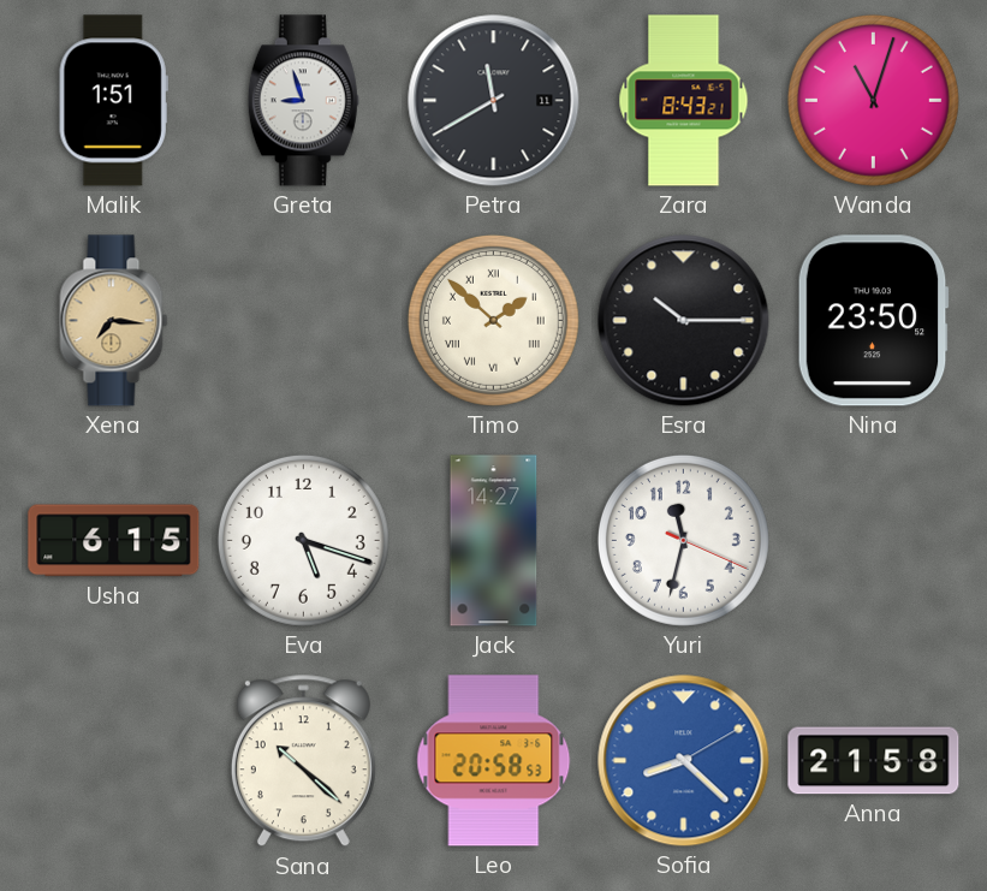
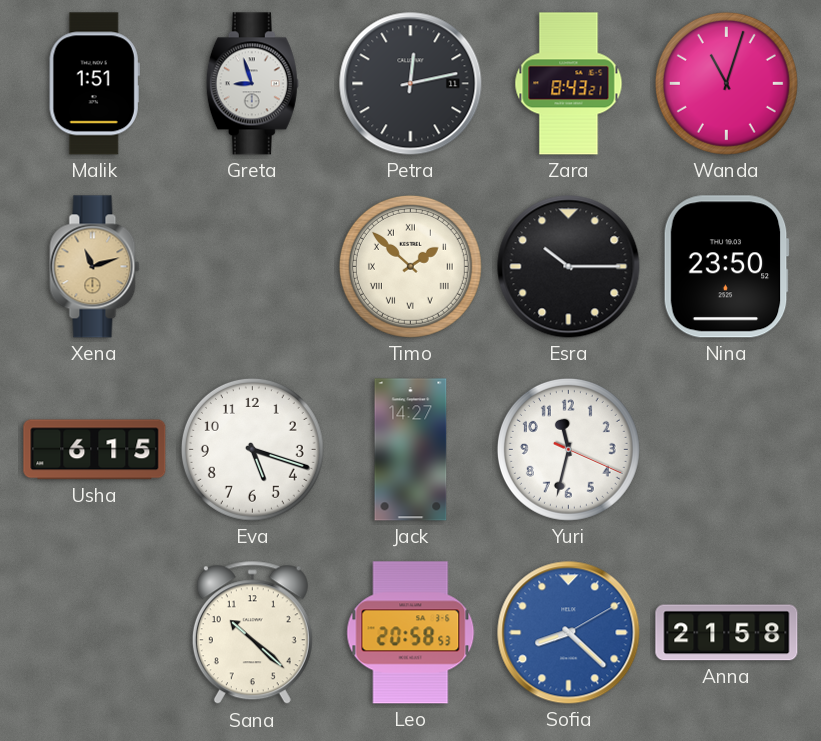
Petra: 11:40 -> 12:13 (411, 84)
Xena: 7:16 -> 11:12 (95, 267)
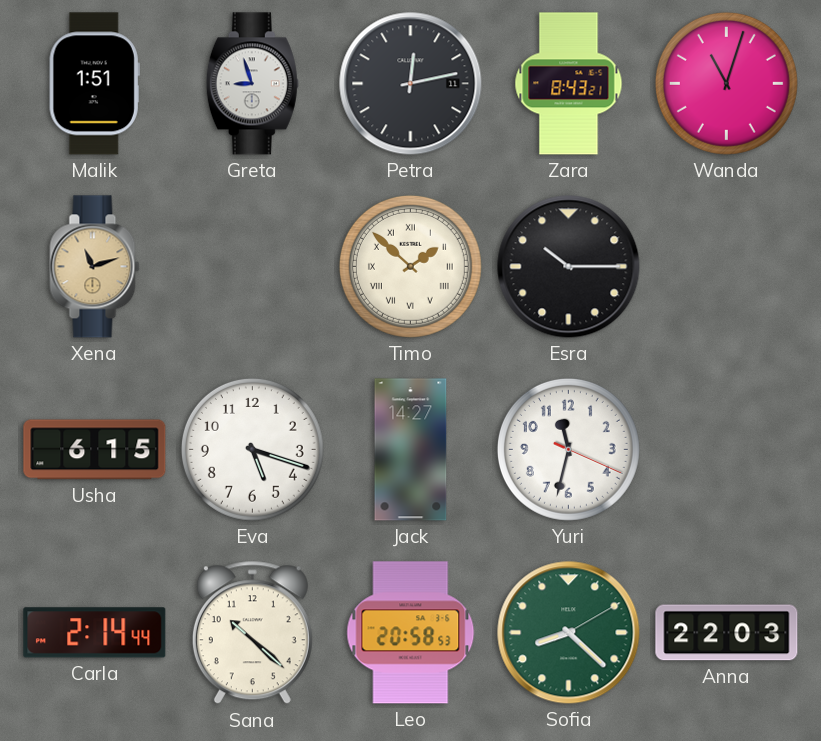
Nina: 23:50 -> none (726, 267)
Carla: none -> 2:14 (95, 633)
Sofia dial: blue -> green (569, 633)
Anna: 21:58 -> 22:03 (727, 633)
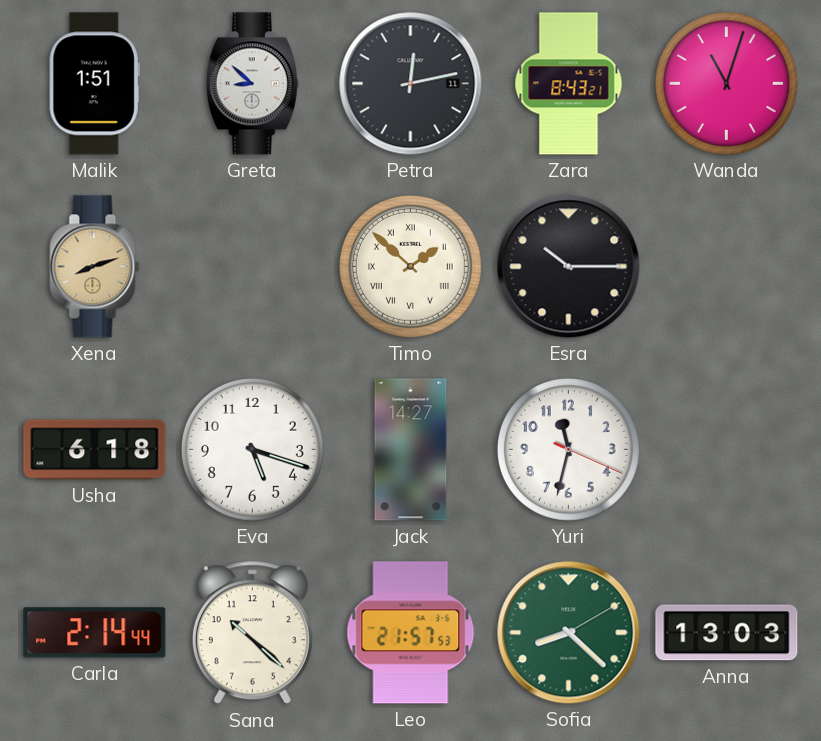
Greta: 8:57 -> 8:52 (252, 84)
Xena: 11:12 -> 8:12 (95, 267)
Usha: 6:15 -> 6:18 (95, 450)
Leo: 20:58 -> 21:57 (411, 633)
Anna: 22:03 -> 13:03 (727, 633)
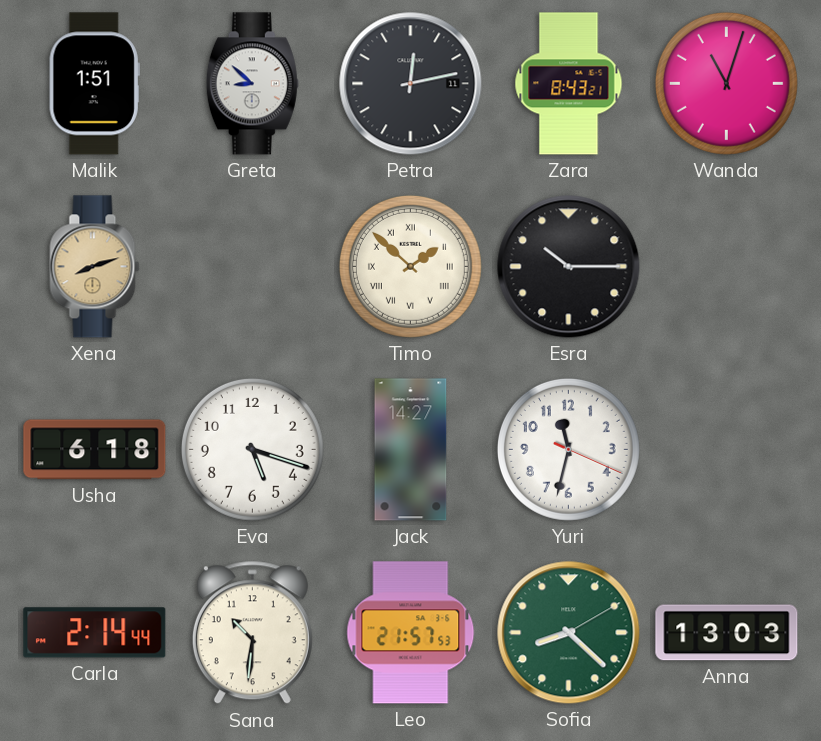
Sana: 10:22 -> 10:31 (252, 633)
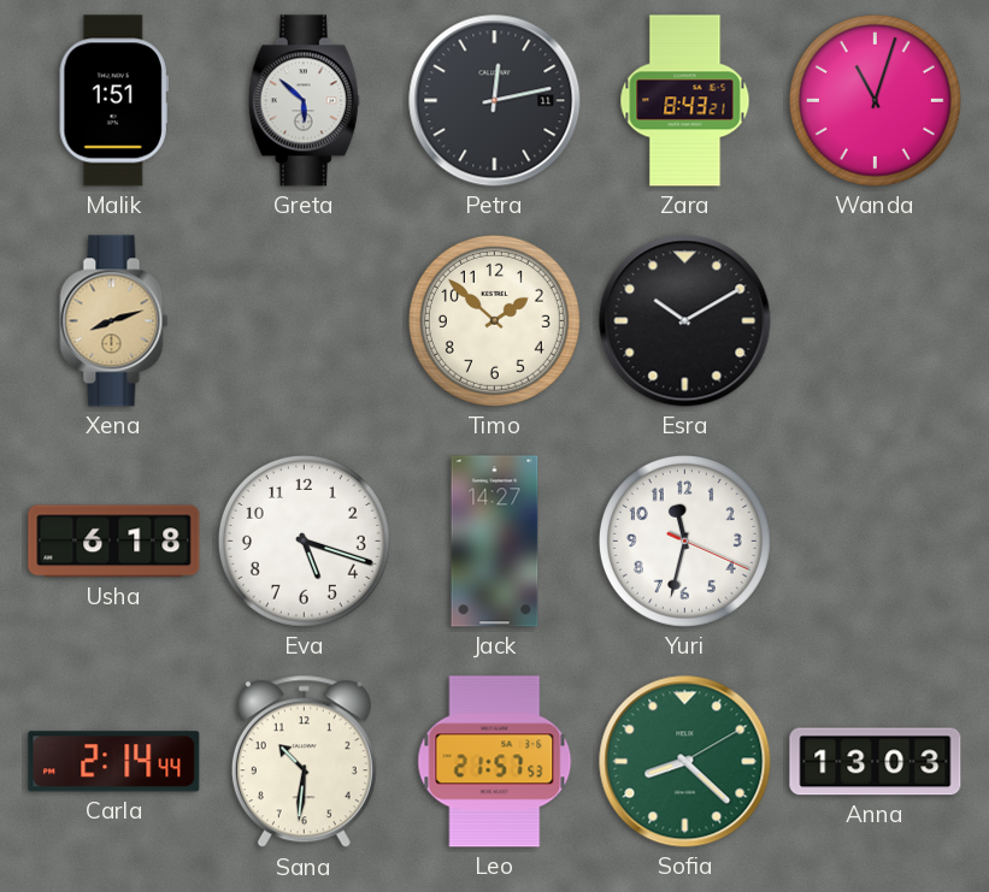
Greta: 8:52 -> 5:52 (304, 101)
Timo numerals: Roman -> Arabic (494, 320)
Esra: 10:15 -> 10:10 (685, 321)
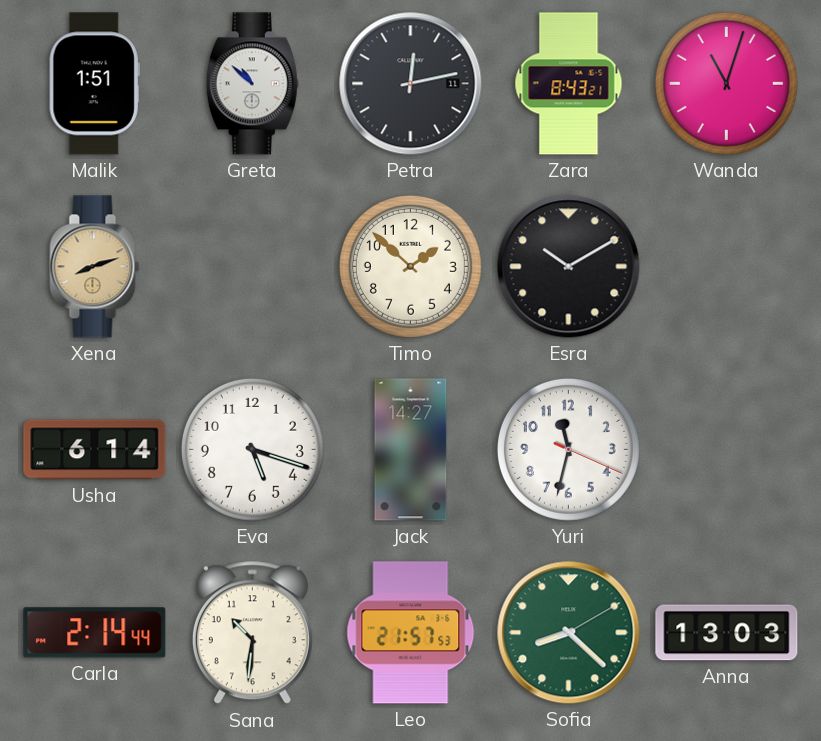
Greta: 5:52 -> 10:52 (252, 84)
Usha: 6:18 -> 6:14 (95, 450)
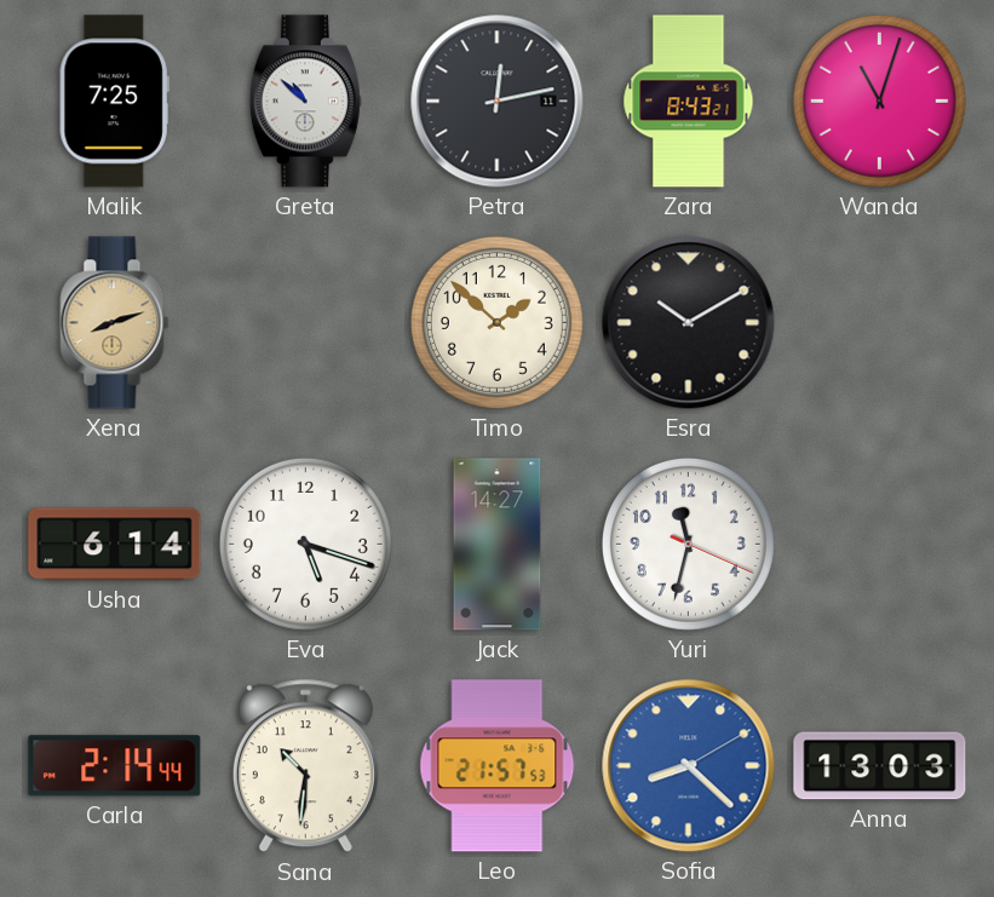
Malik: 1:51 -> 7:25 (114, 102)
Sofia dial: green -> blue (689, 766)
